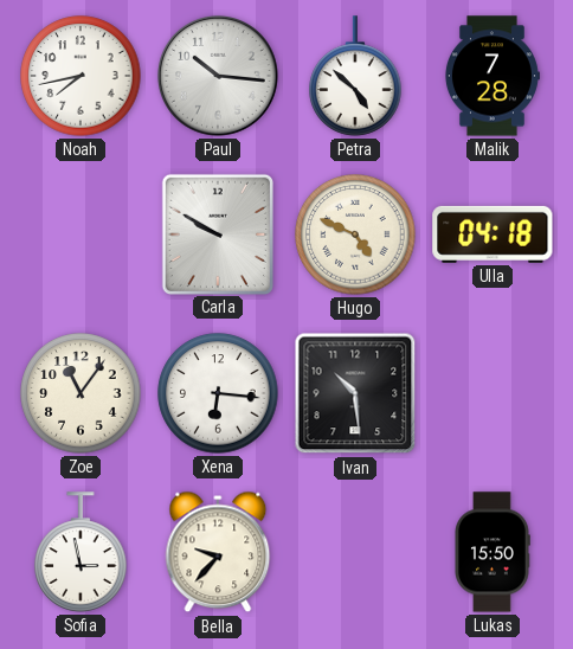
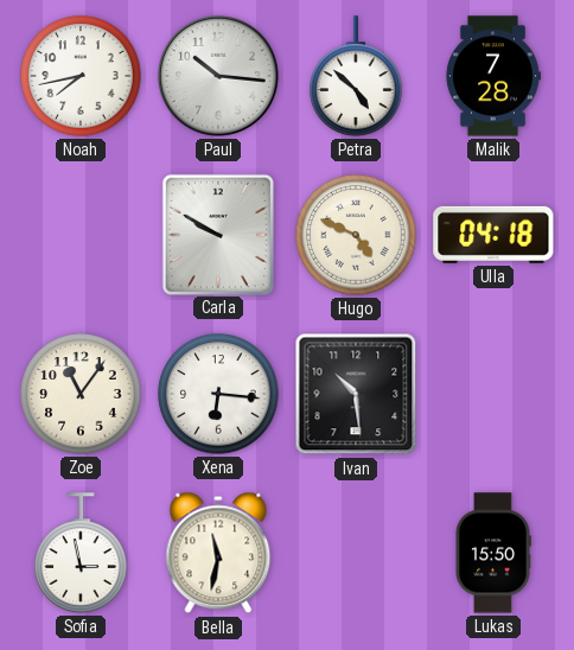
Bella: 9:37 -> 11:32 (218, 553)
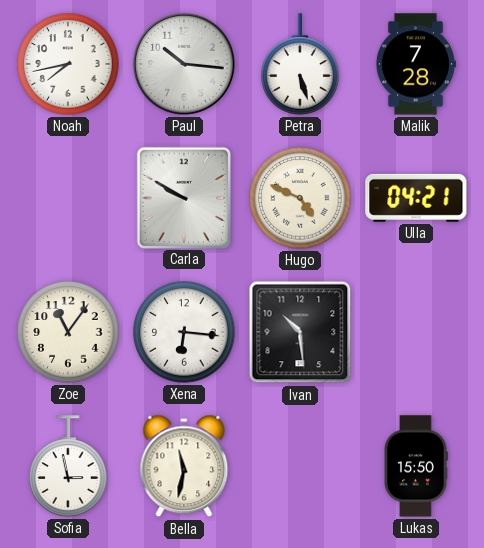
Petra: 4:52 -> 5:27 (300, 64)
Ulla: 04:18 -> 04:21 (416, 198)
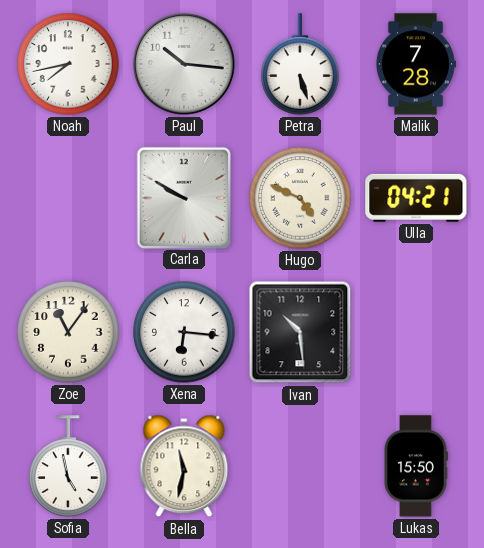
Sofia: 2:58 -> 4:58 (68, 466)
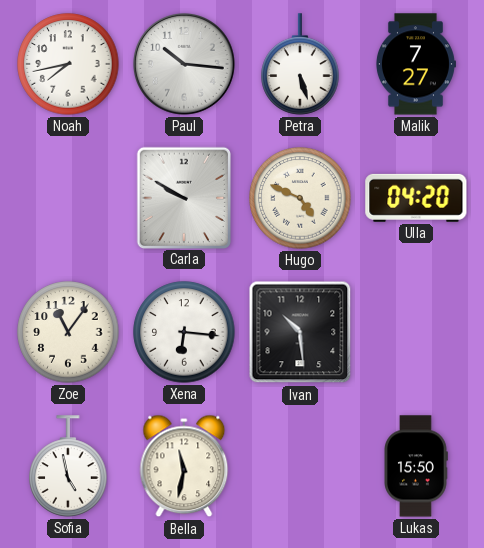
Malik: 7:28 -> 7:27 (415, 64)
Ulla: 04:21 -> 04:20 (416, 198)
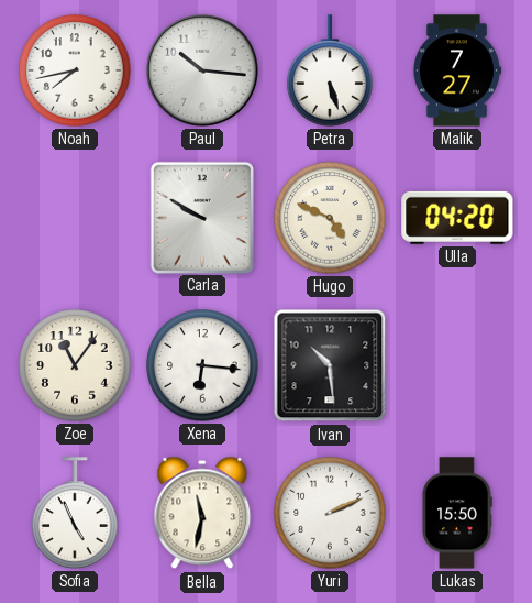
Sofia: 4:58 -> 4:56 (75, 513)
Yuri: none -> 2:11 (330, 513)
